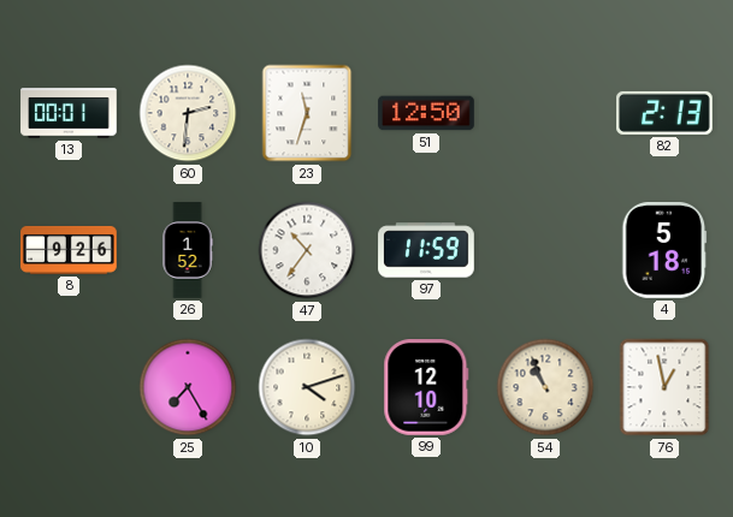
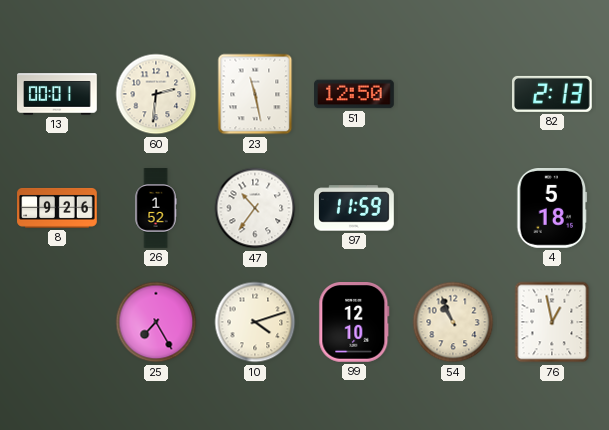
23: 11:33 -> 11:28 (255, 94)
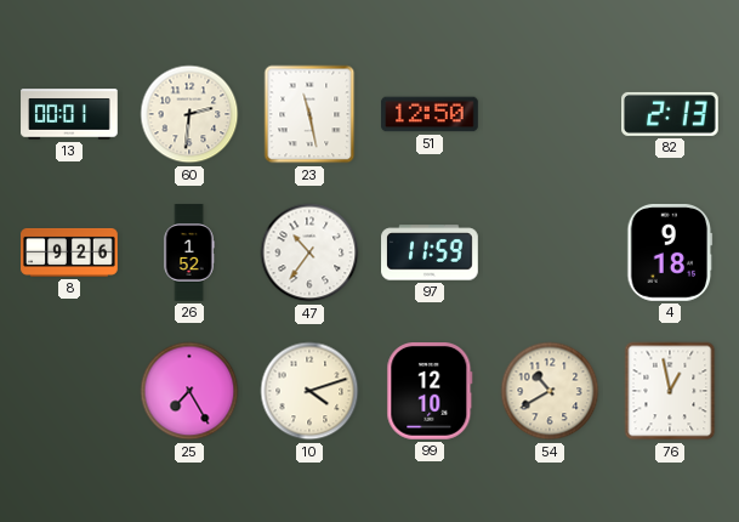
4: 5:18 -> 9:18 (670, 254)
54: 10:56 -> 10:40 (550, 391)
